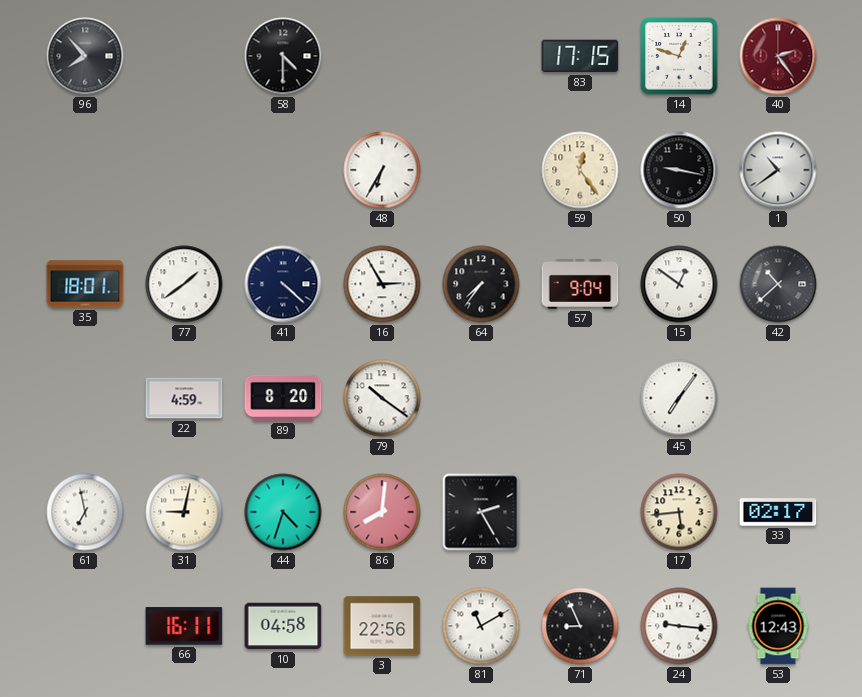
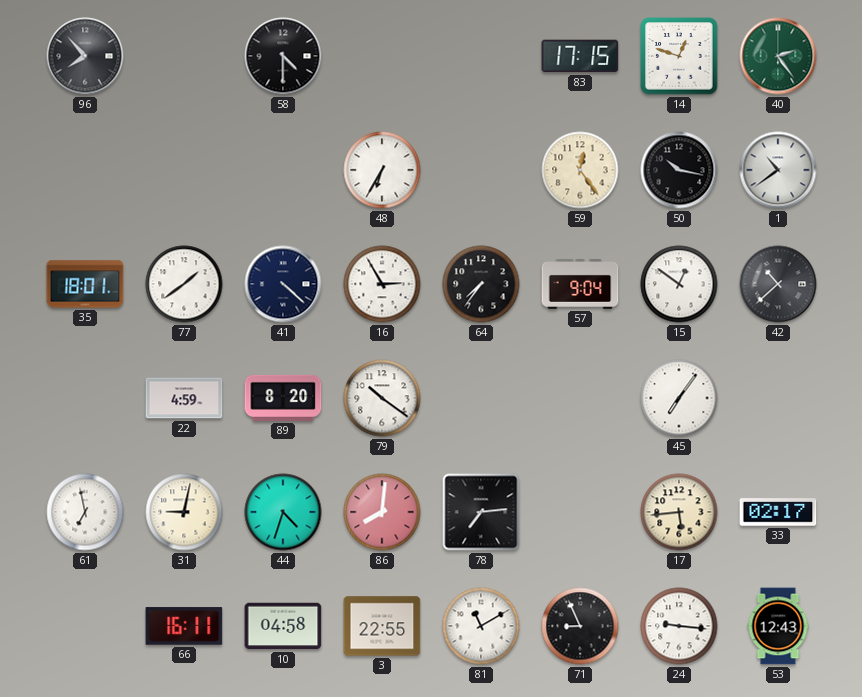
40 dial: burgundy -> green (778, 56)
50: 9:17 -> 10:17 (679, 170)
78: 2:25 -> 7:14 (481, 512)
3: 22:56 -> 22:55 (382, 626)
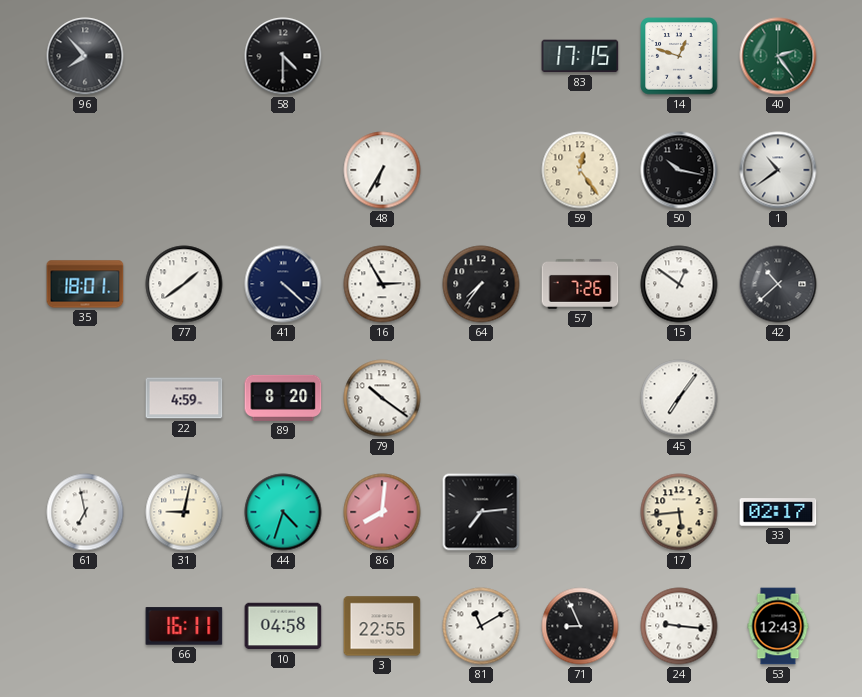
57: 9:04 -> 7:26 (580, 284)
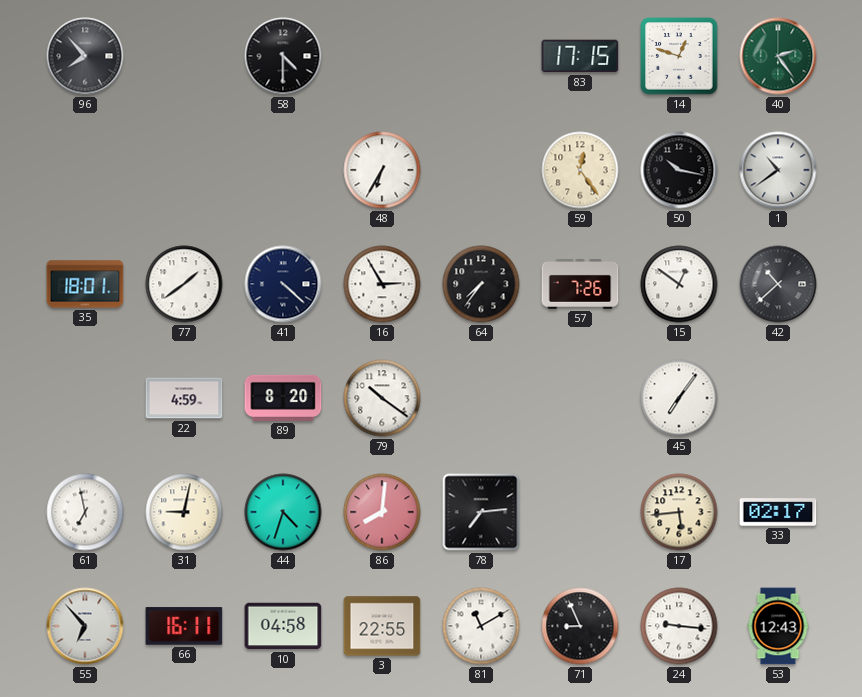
55: none -> 6:53 (85, 626)
